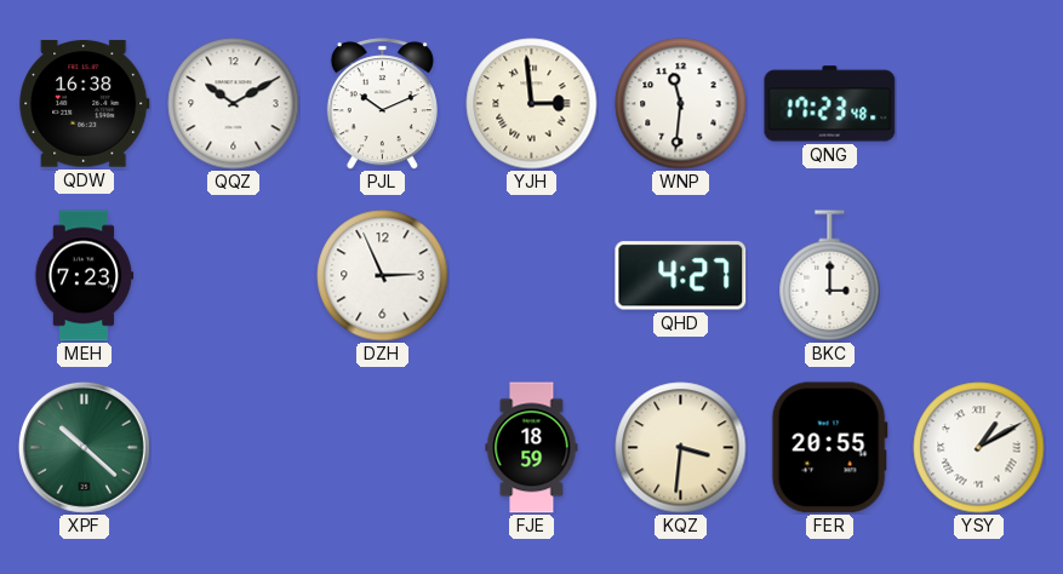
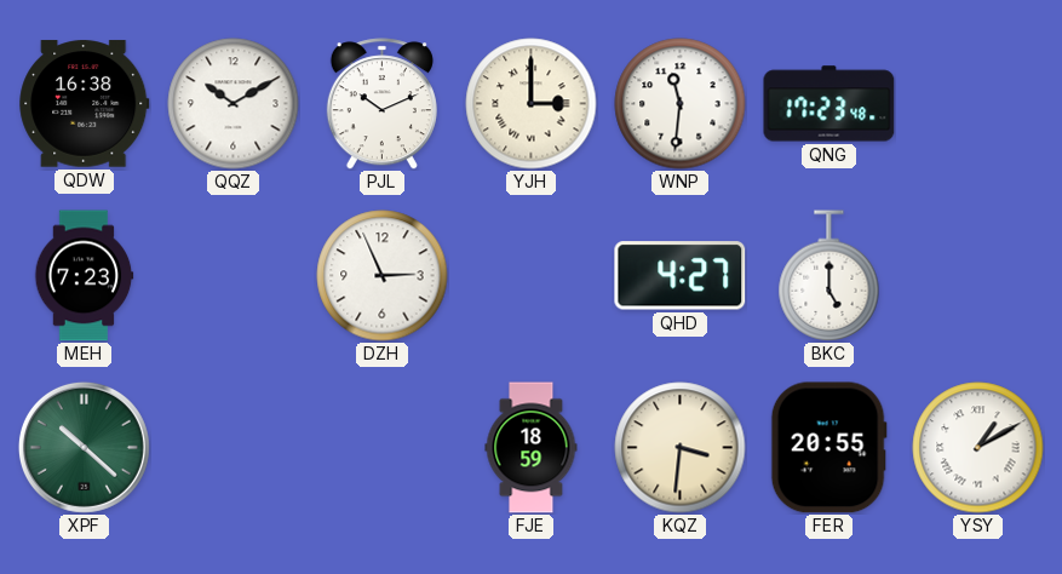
YJH: 2:59 -> 3:00 (532, 104)
BKC: 3:00 -> 5:00 (829, 276)
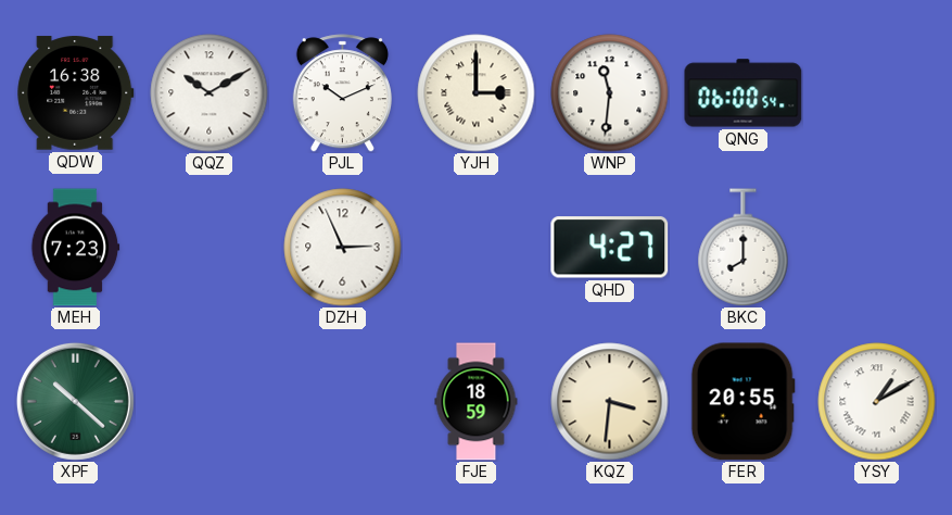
QNG: 17:23 -> 06:00 (744, 93)
BKC: 5:00 -> 8:00 (744, 248)
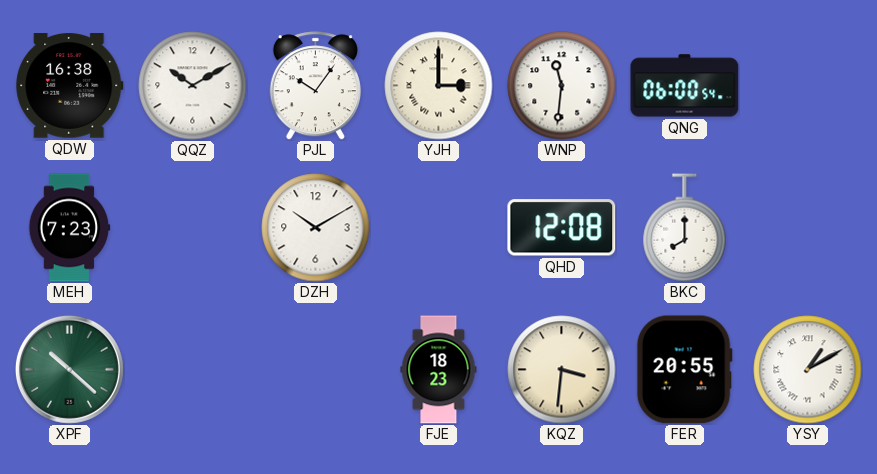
PJL: 10:11 -> 10:06 (315, 86)
DZH: 2:56 -> 10:10 (316, 228)
QHD: 4:27 -> 12:08 (562, 228)
FJE: 18:59 -> 18:23 (439, 370)
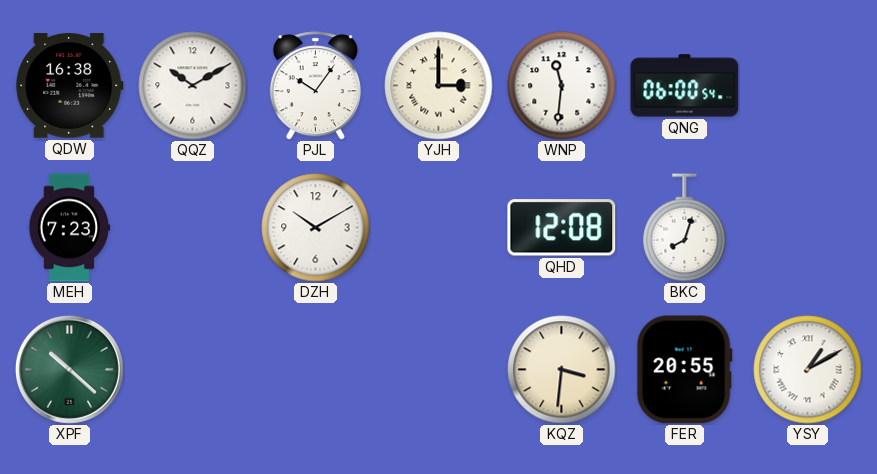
BKC: 8:00 -> 8:03 (685, 228)
FJE: 18:23 -> none (439, 370)
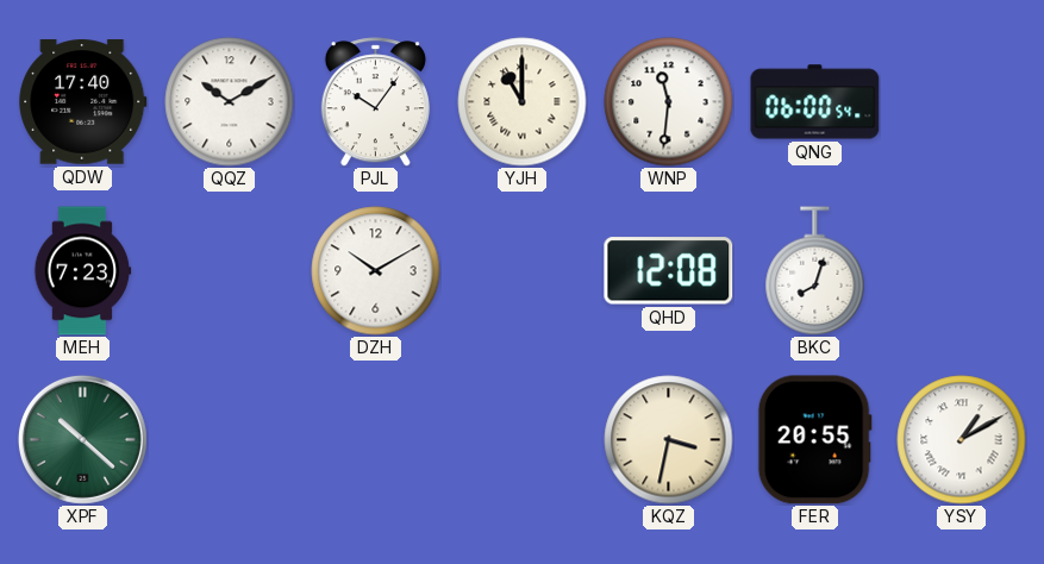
QDW: 16:38 -> 17:40 (83, 102)
YJH: 3:00 -> 11:00 (523, 102)
KQZ: 3:31 -> 3:32 (669, 440)
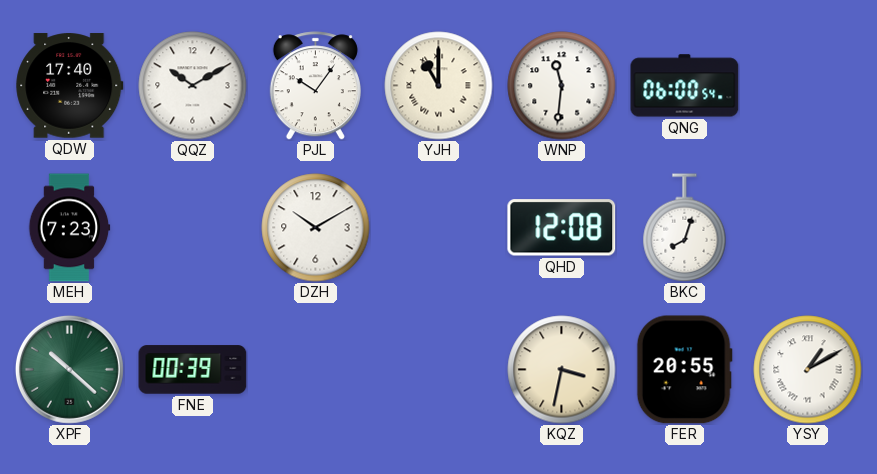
FNE: none -> 00:39 (193, 370)
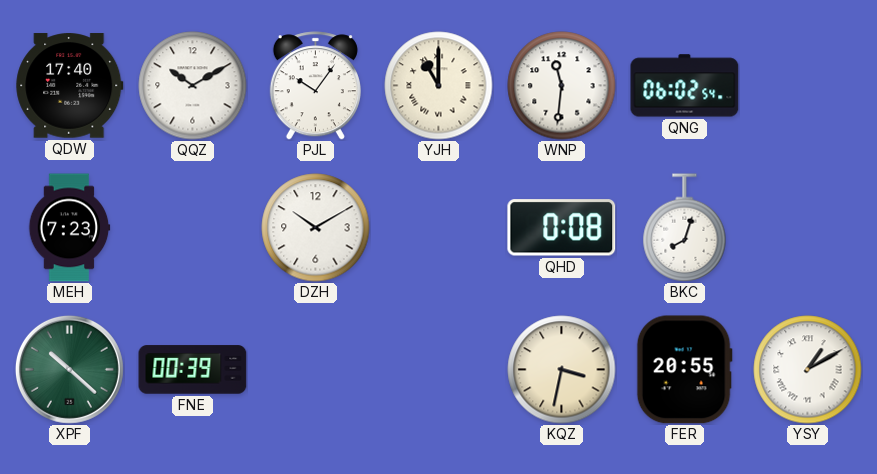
QNG: 06:00 -> 06:02 (685, 86)
QHD: 12:08 -> 0:08 (562, 228)
